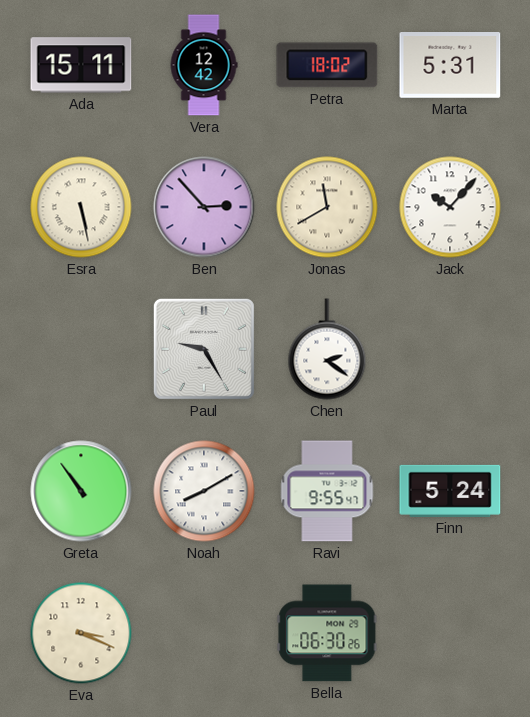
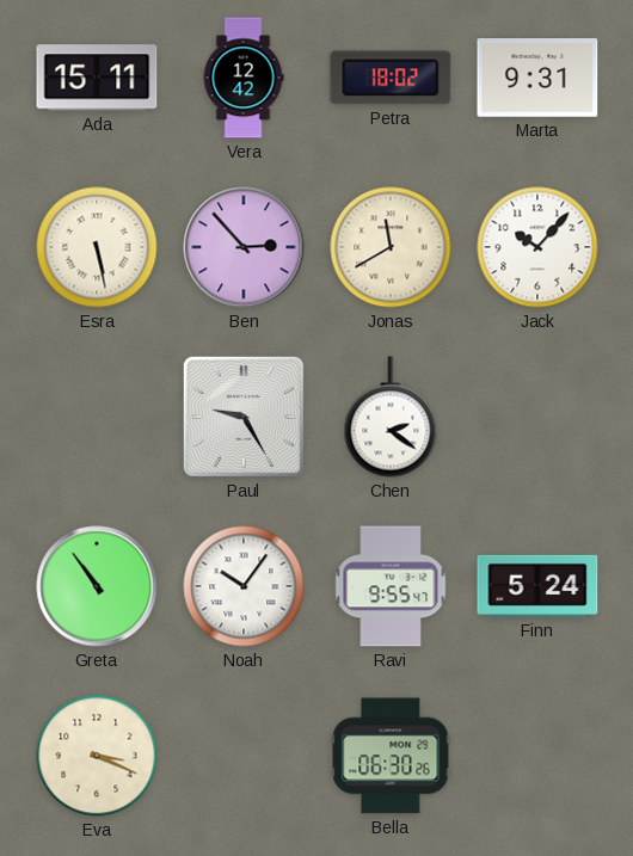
Marta: 5:31 -> 9:31 (537, 79)
Noah: 8:10 -> 10:06 (244, 586)
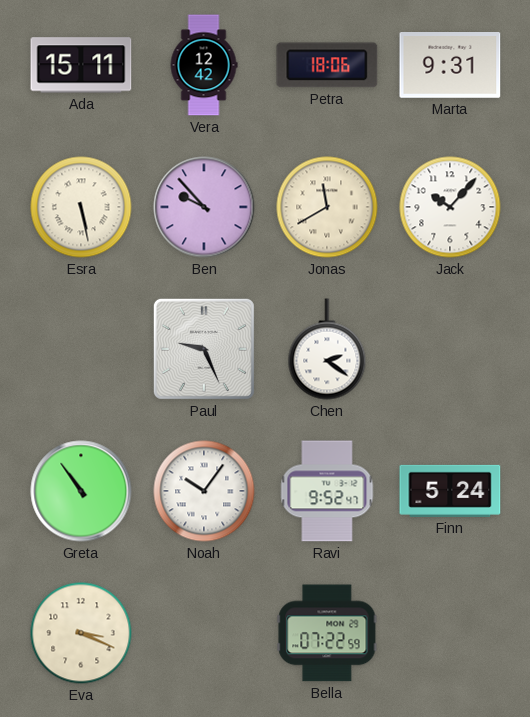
Petra: 18:02 -> 18:06 (327, 65)
Ben: 2:53 -> 9:53 (204, 207)
Paul: 9:25 -> 9:26 (204, 349)
Ravi: 9:55 -> 9:52 (327, 491)
Bella: 06:30 -> 07:22 (327, 633)
